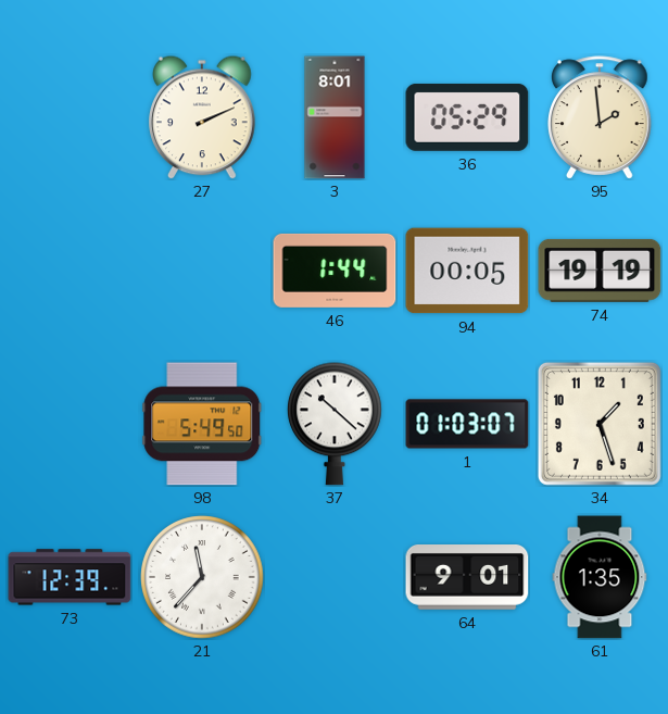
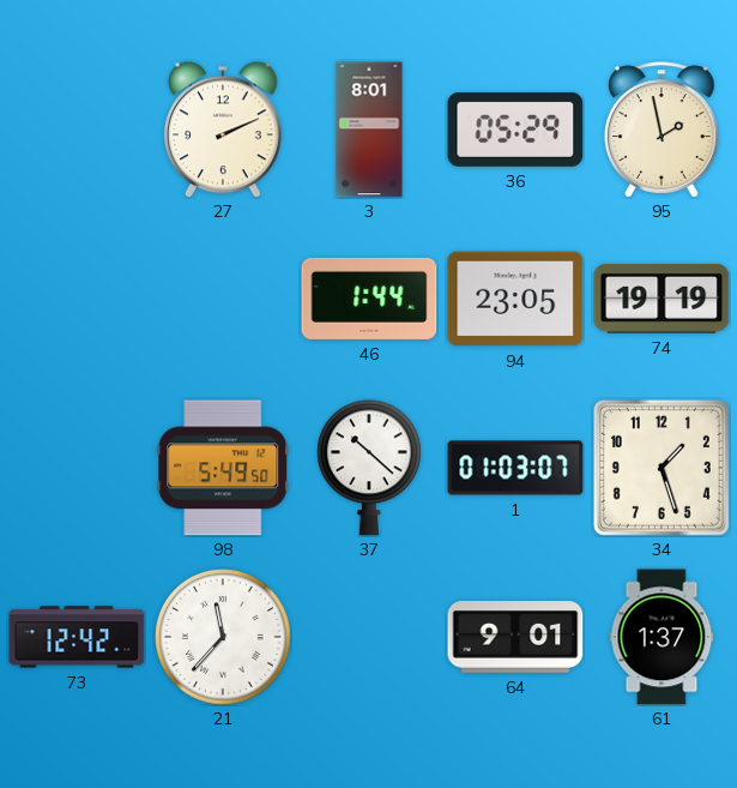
95: 1:59 -> 1:58 (662, 130)
94: 00:05 -> 23:05 (515, 299)
73: 12:39 -> 12:42 (77, 637)
61: 1:35 -> 1:37 (662, 637)
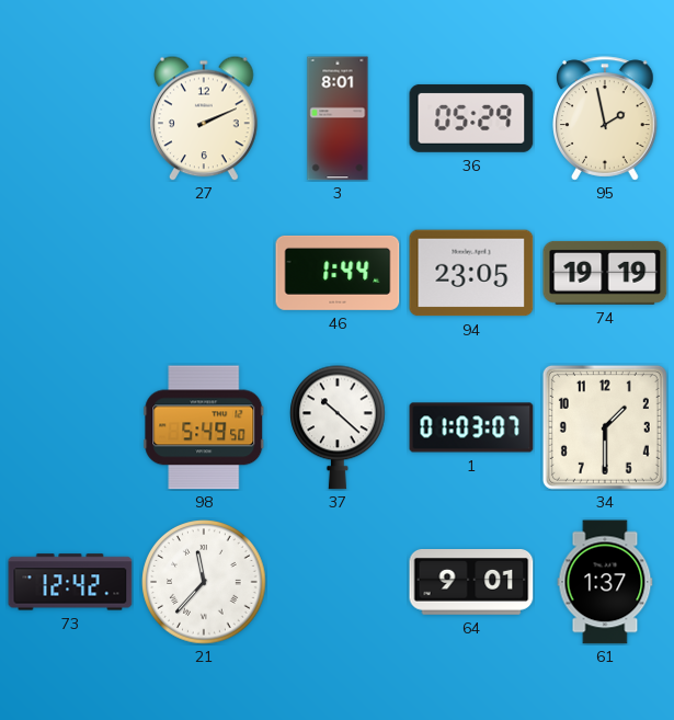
34: 1:27 -> 1:30 (605, 427)
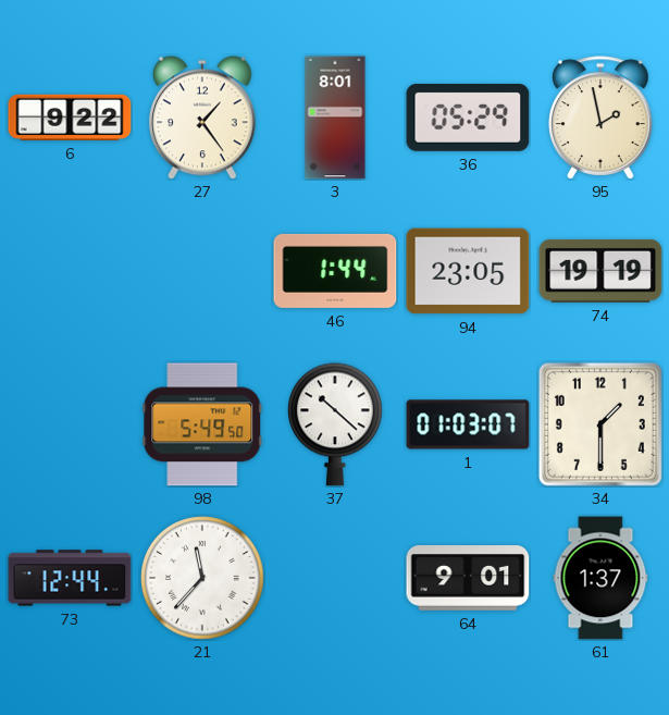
6: none -> 9:22 (70, 118)
27: 2:11 -> 1:24 (203, 118)
73: 12:42 -> 12:44 (70, 578)
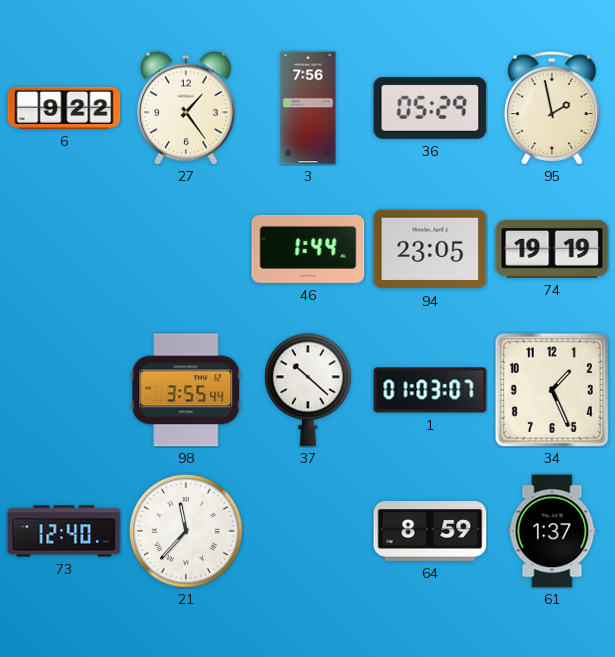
3: 8:01 -> 7:56 (308, 108)
98: 5:49 -> 3:55 (186, 390)
34: 1:30 -> 1:26 (552, 390)
73: 12:44 -> 12:40 (64, 531)
64: 9:01 -> 8:59 (430, 532)
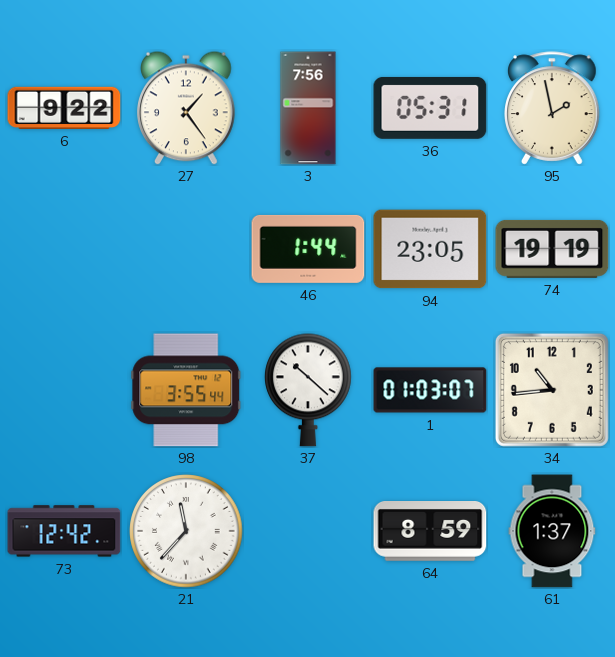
36: 05:29 -> 05:31 (430, 108)
34: 1:26 -> 10:44 (552, 390)
73: 12:40 -> 12:42 (64, 531)
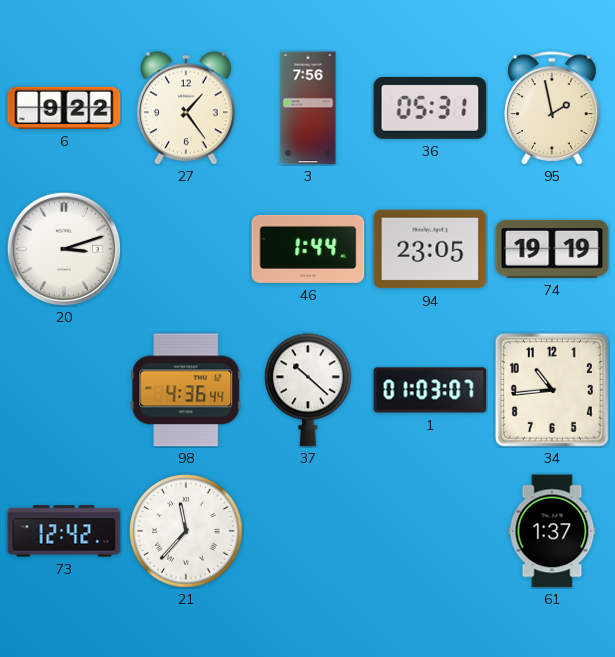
20: none -> 3:12 (63, 248)
98: 3:55 -> 4:36 (186, 390)
64: 8:59 -> none (430, 532)
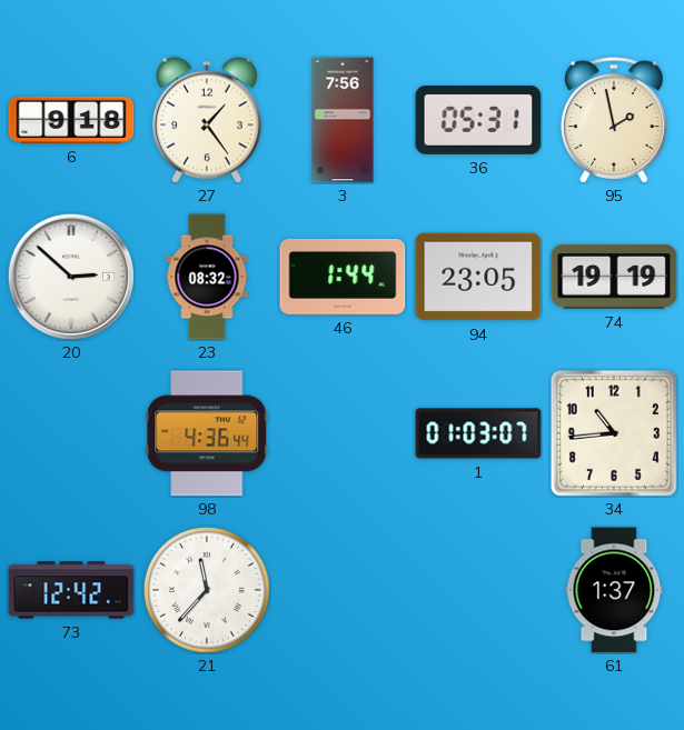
6: 9:22 -> 9:18 (71, 120)
20: 3:12 -> 2:52 (70, 276)
23: none -> 08:32 (207, 277)
37: 10:22 -> none (309, 390)
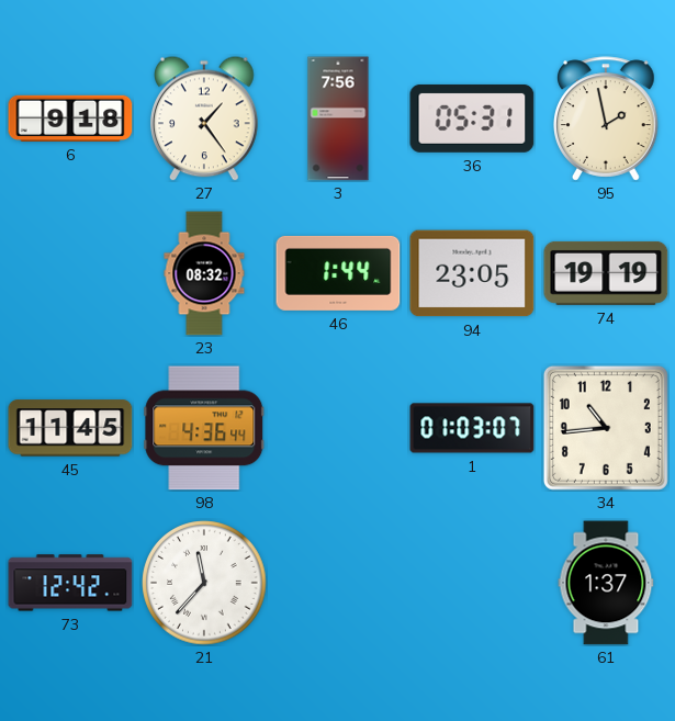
20: 2:52 -> none (70, 276)
45: none -> 11:45 (70, 428)
